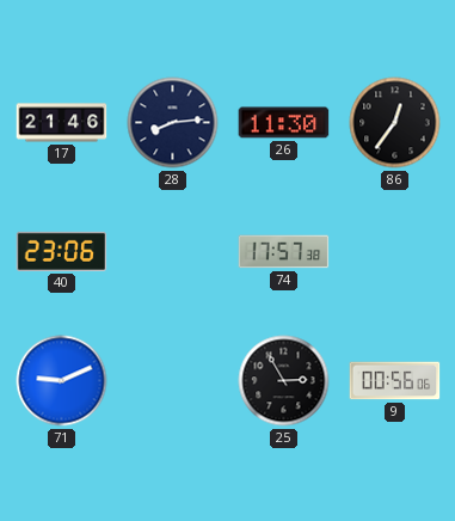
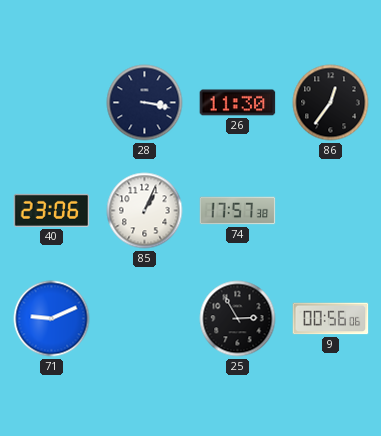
17: 21:46 -> none (62, 123)
28: 8:14 -> 3:17 (145, 103)
85: none -> 1:04 (145, 211)
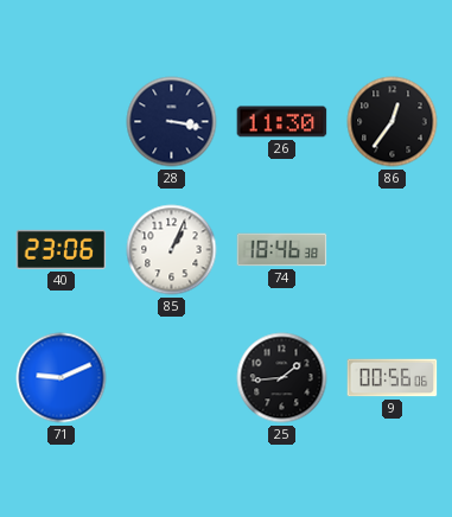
74: 17:57 -> 18:46 (282, 250)
25: 2:55 -> 1:44 (282, 378)
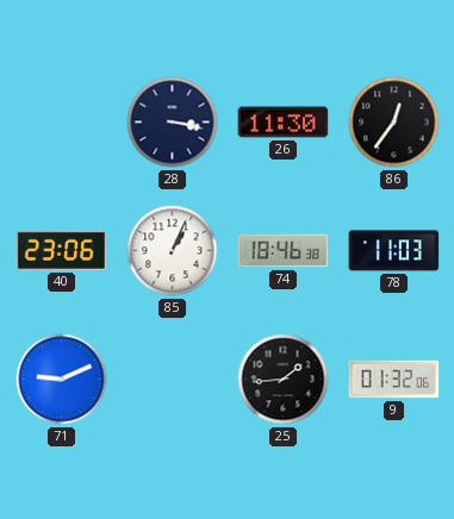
78: none -> 11:03 (394, 251)
9: 00:56 -> 01:32 (394, 380)
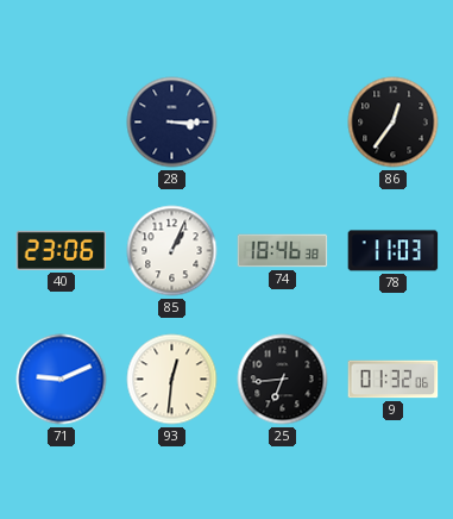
28: 3:17 -> 3:15 (172, 123)
26: 11:30 -> none (284, 123)
93: none -> 12:31 (172, 380)
25: 1:44 -> 6:44 (283, 380)
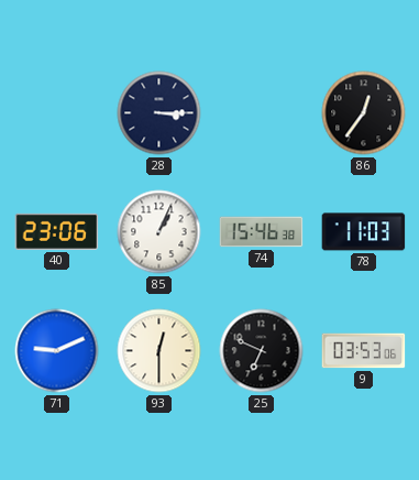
74: 18:46 -> 15:46 (262, 232)
93: 12:31 -> 12:30 (159, 351)
25: 6:44 -> 6:49 (262, 351)
9: 01:32 -> 03:53 (364, 351)
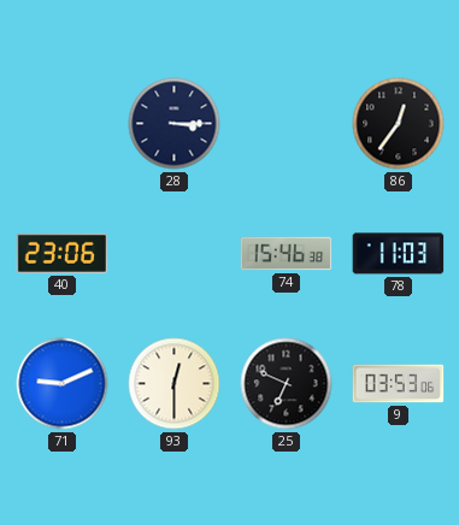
85: 1:04 -> none (159, 232)
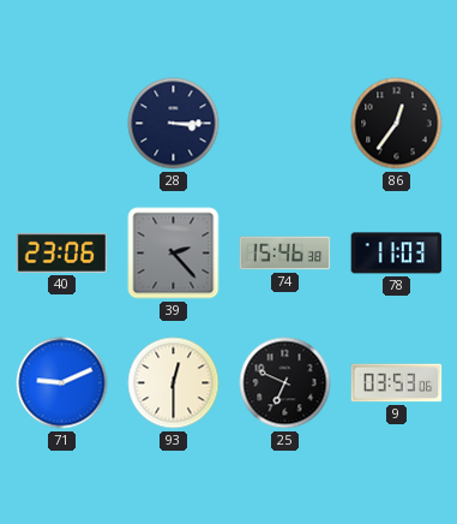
39: none -> 2:23 (174, 254)
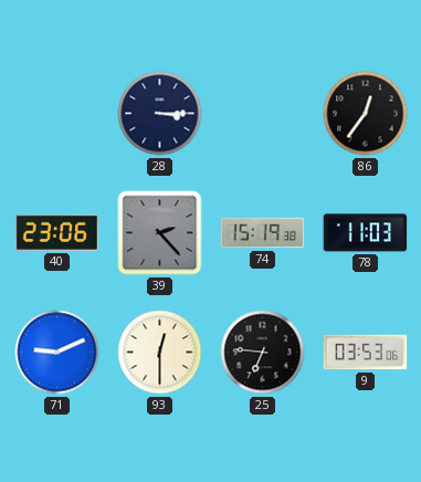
74: 15:46 -> 15:19 (263, 233)
25: 6:49 -> 6:46 (263, 353)
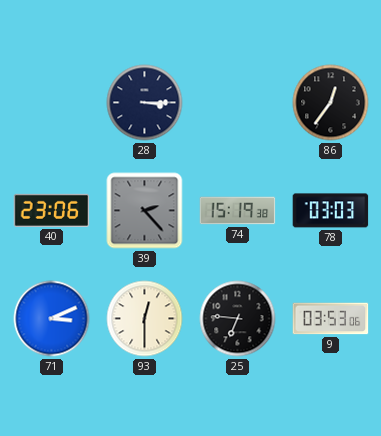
78: 11:03 -> 03:03 (331, 211)
71: 9:11 -> 3:11 (52, 319)
